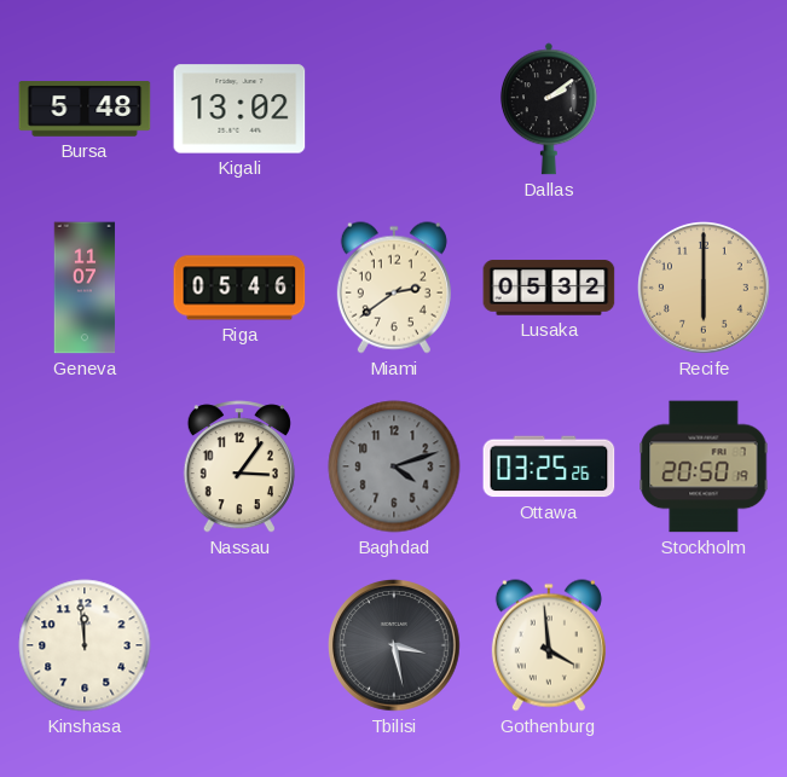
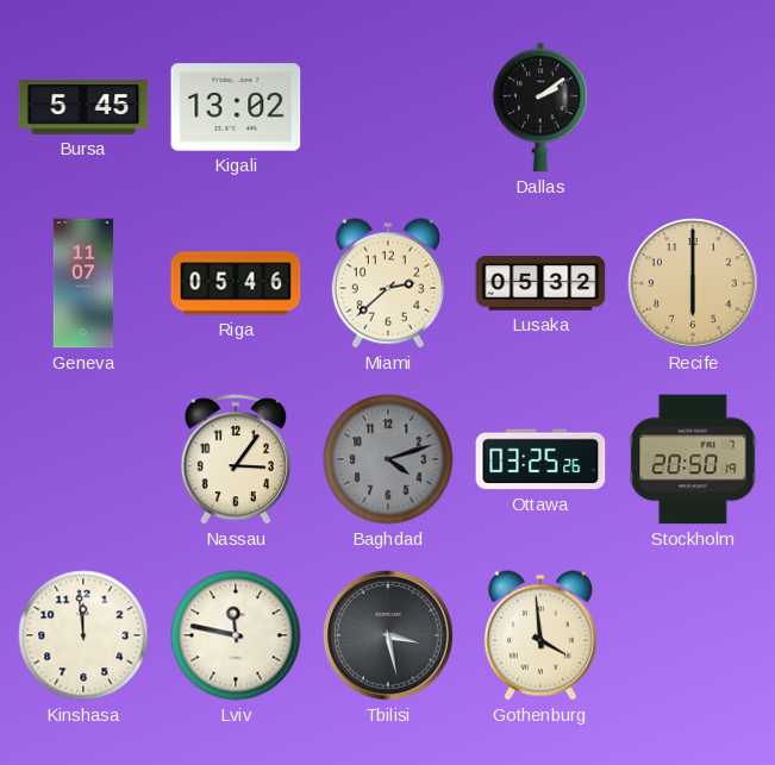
Bursa: 5:48 -> 5:45 (83, 107)
Miami: 2:39 -> 2:38 (388, 283)
Lviv: none -> 11:47 (236, 635)
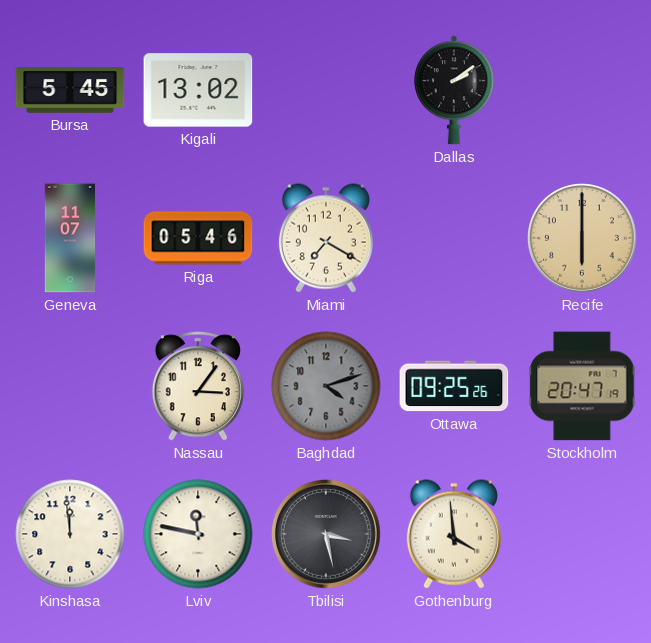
Miami: 2:38 -> 7:20 (326, 238)
Lusaka: 05:32 -> none (540, 283)
Ottawa: 03:25 -> 09:25 (454, 386)
Stockholm: 20:50 -> 20:47 (582, 386)
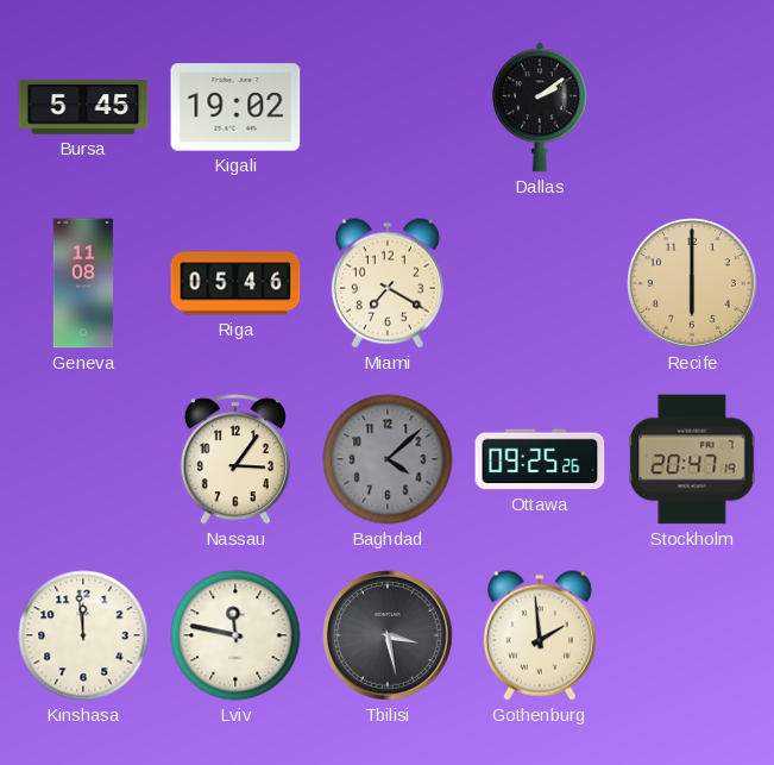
Kigali: 13:02 -> 19:02 (235, 107)
Geneva: 11:07 -> 11:08 (83, 283)
Baghdad: 4:12 -> 4:08 (388, 459)
Gothenburg: 3:59 -> 1:59 (540, 635)
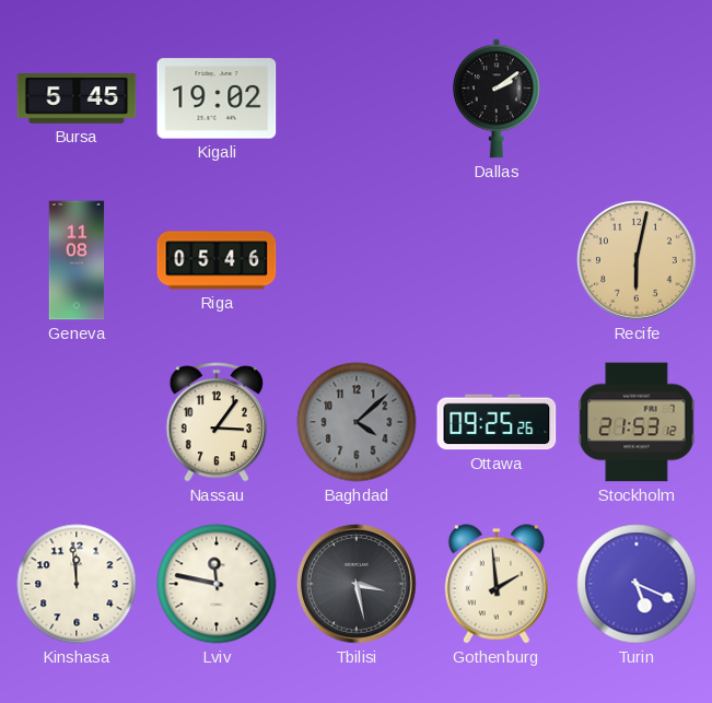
Miami: 7:20 -> none (388, 283)
Recife: 6:00 -> 6:02 (638, 261)
Stockholm: 20:47 -> 21:53 (637, 422)
Turin: none -> 5:19 (637, 584)
